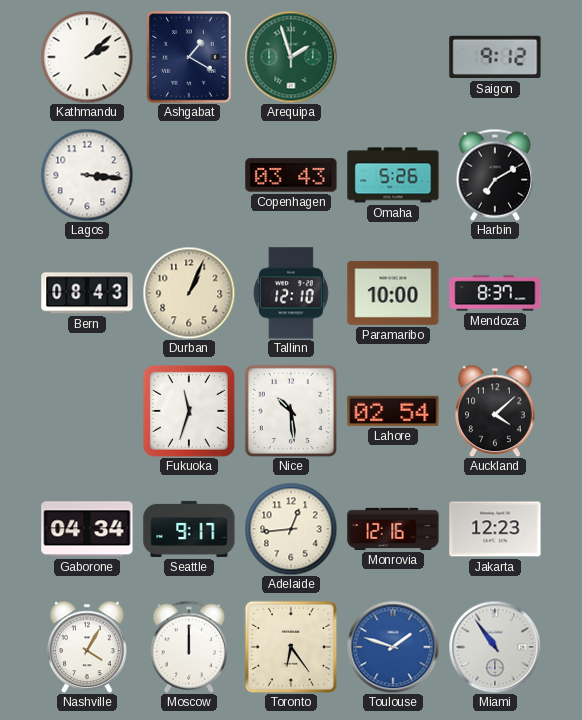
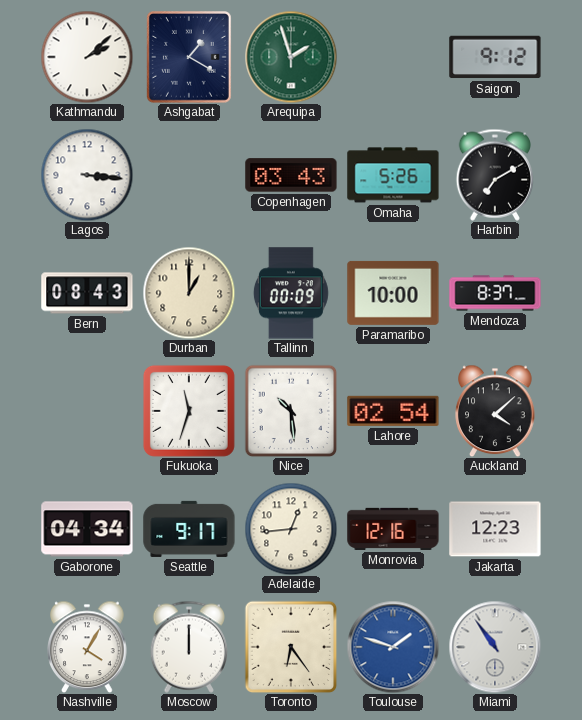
Durban: 1:04 -> 1:00 (189, 293)
Tallinn: 12:10 -> 00:09 (291, 293)
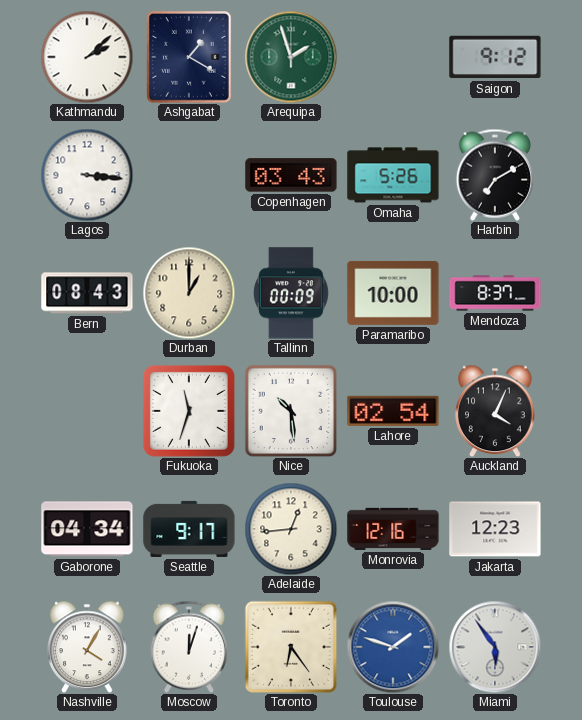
Auckland: 4:08 -> 4:04 (495, 411)
Moscow: 12:00 -> 12:03 (188, 647)
Miami: 10:54 -> 5:54 (495, 647)
